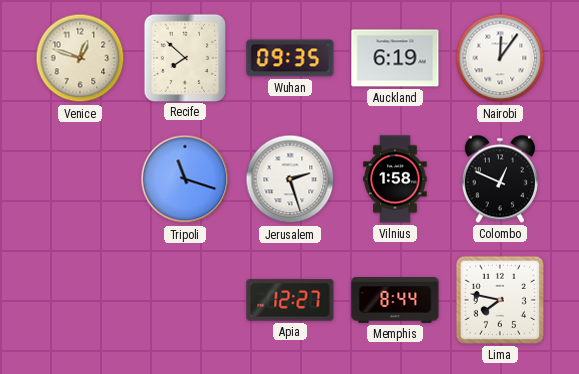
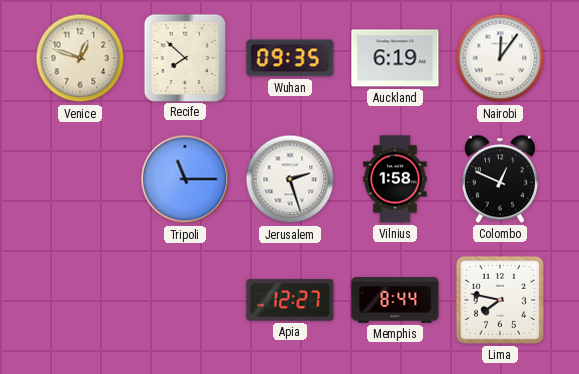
Tripoli: 11:18 -> 11:15 (185, 179)
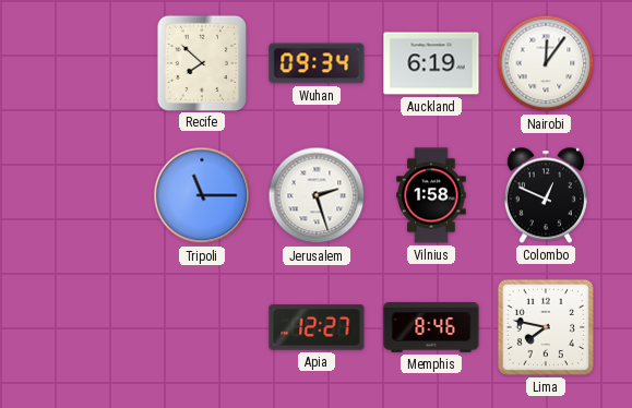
Venice: 12:48 -> none (80, 58)
Wuhan: 09:35 -> 09:34 (317, 63)
Memphis: 8:44 -> 8:46 (431, 328)
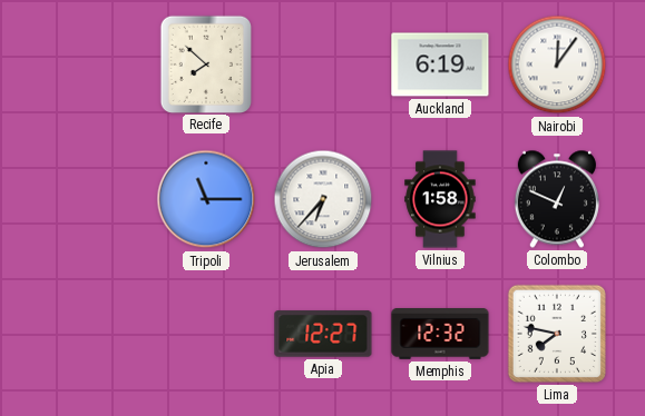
Wuhan: 09:34 -> none (317, 63)
Jerusalem: 2:27 -> 6:37 (323, 199)
Memphis: 8:46 -> 12:32 (440, 335)
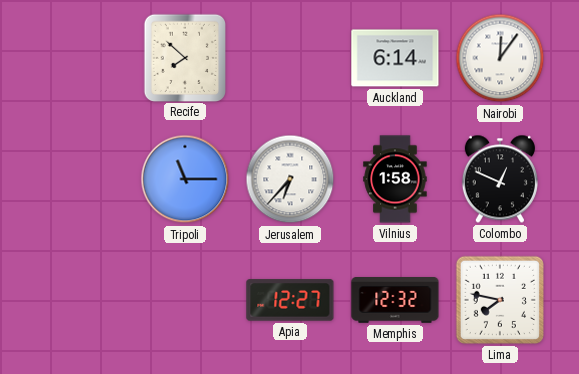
Auckland: 6:19 -> 6:14 (395, 58)
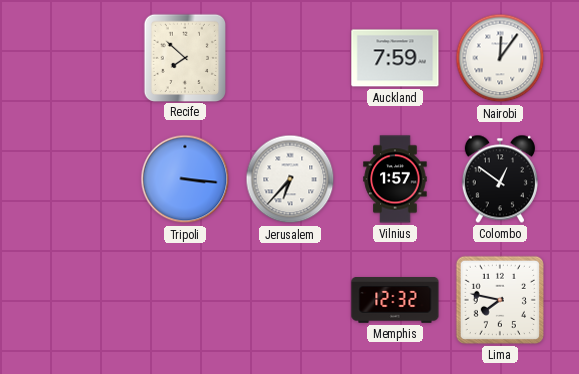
Auckland: 6:14 -> 7:59 (395, 58)
Tripoli: 11:15 -> 3:16 (185, 179)
Vilnius: 1:58 -> 1:57 (395, 179)
Colombo: 12:49 -> 12:51 (500, 179)
Apia: 12:27 -> none (290, 300)
